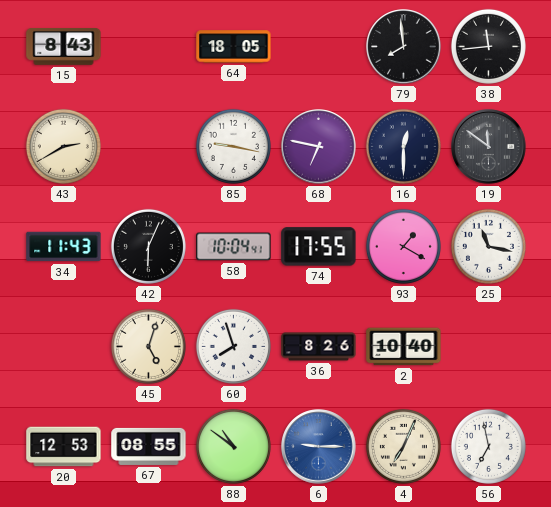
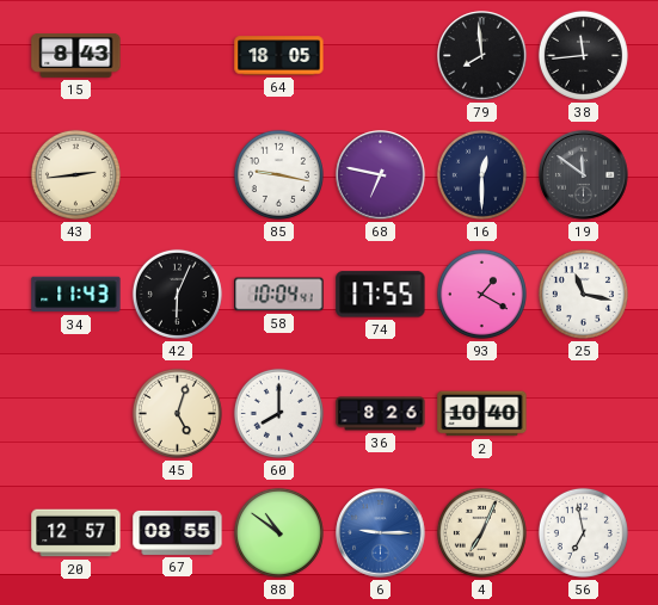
43: 2:40 -> 2:44 (75, 174)
60: 7:57 -> 8:00 (278, 413)
20: 12:53 -> 12:57 (76, 533)
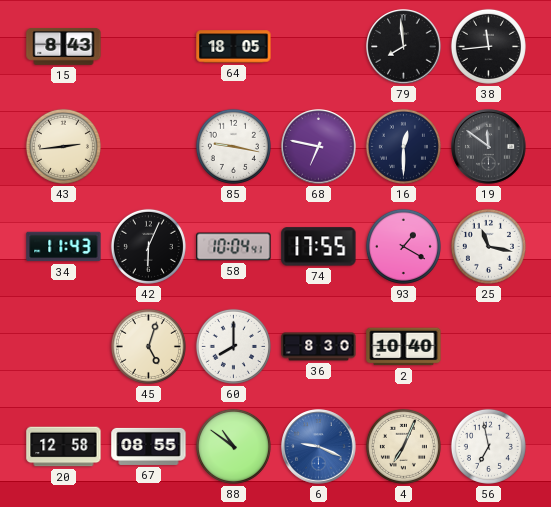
36: 8:26 -> 8:30 (319, 347)
20: 12:57 -> 12:58 (64, 447)
6: 9:15 -> 9:19 (319, 447)
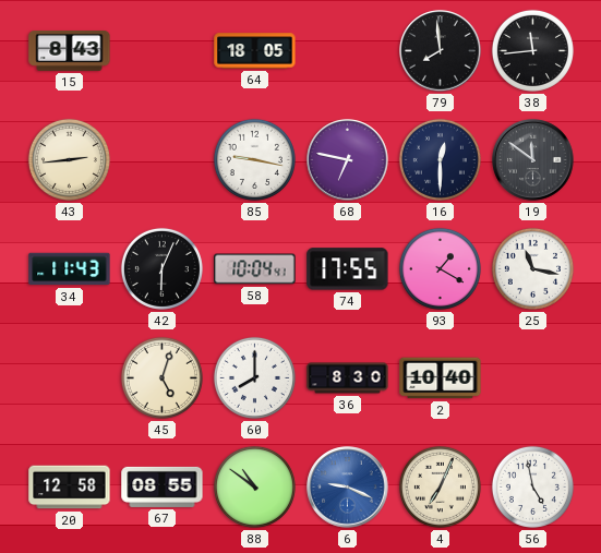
56: 6:58 -> 4:58 (532, 486)
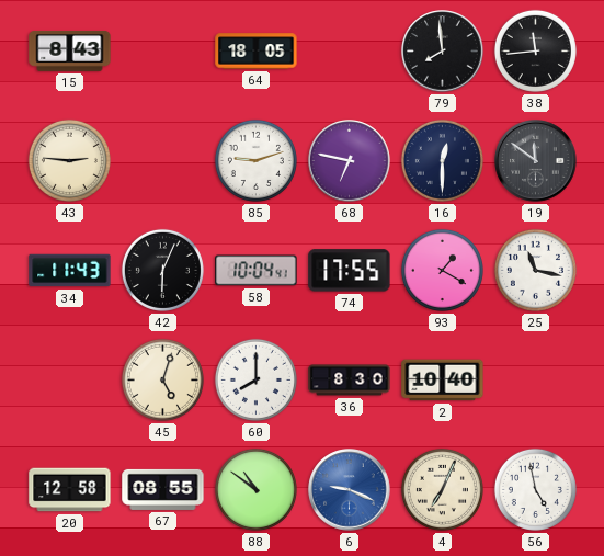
43: 2:44 -> 2:46 (69, 160)
85: 9:17 -> 9:12 (255, 160)
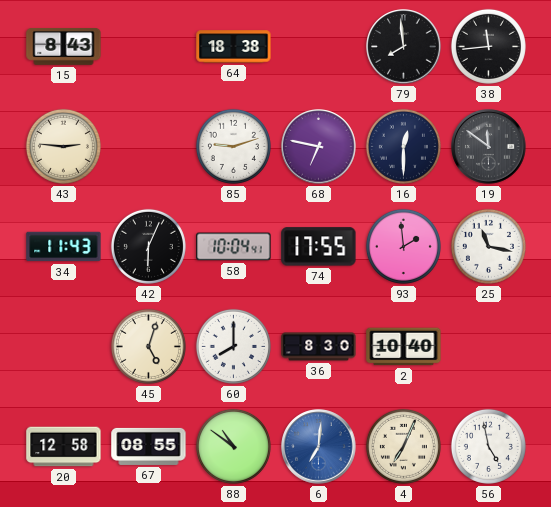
64: 18:05 -> 18:38 (234, 47)
93: 1:20 -> 1:59 (403, 246)
6: 9:19 -> 7:01 (319, 447)
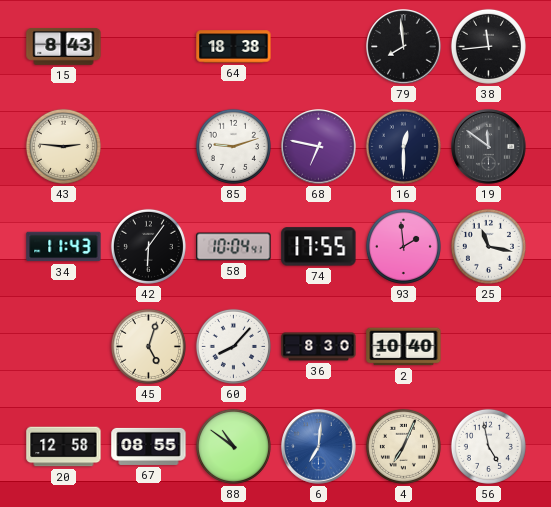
42: 6:04 -> 6:06 (148, 246)
60: 8:00 -> 8:07 (233, 346)
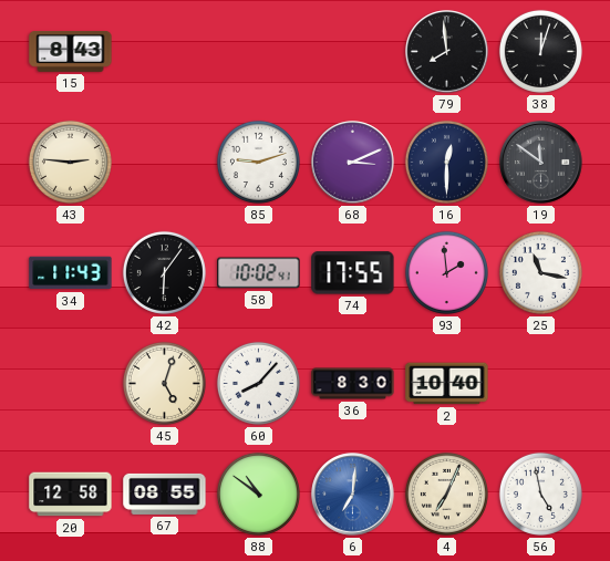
64: 18:38 -> none (234, 47)
38: 11:44 -> 12:03 (540, 51)
68: 6:47 -> 3:11 (353, 163)
58: 10:04 -> 10:02 (259, 273)
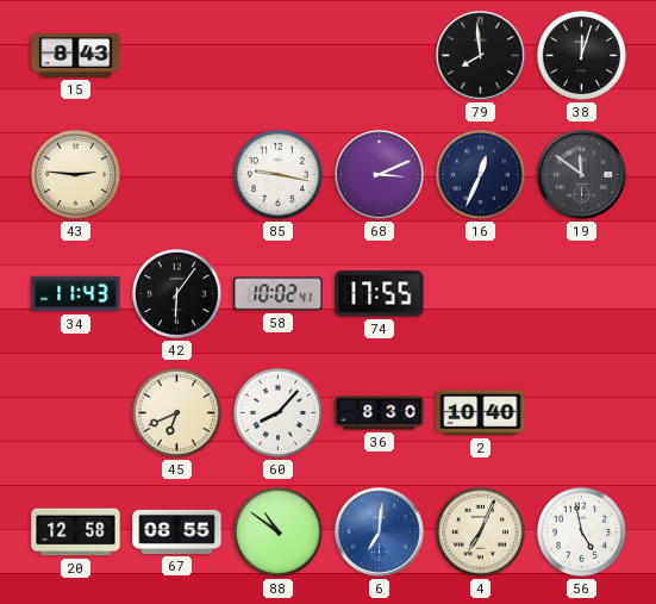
85: 9:12 -> 9:17 (277, 174)
16: 12:30 -> 12:34 (480, 174)
93: 1:59 -> none (446, 272)
25: 11:17 -> none (540, 272)
45: 5:03 -> 6:41 (176, 412)
